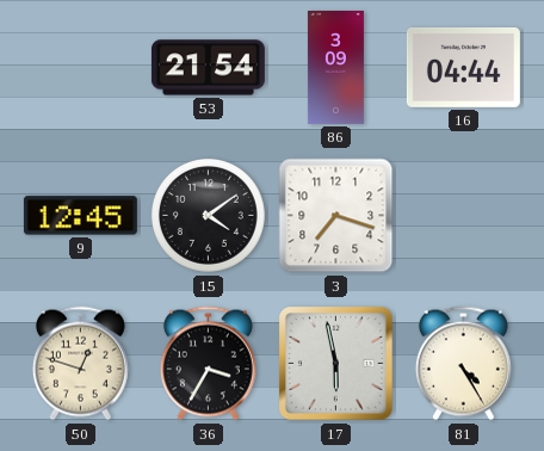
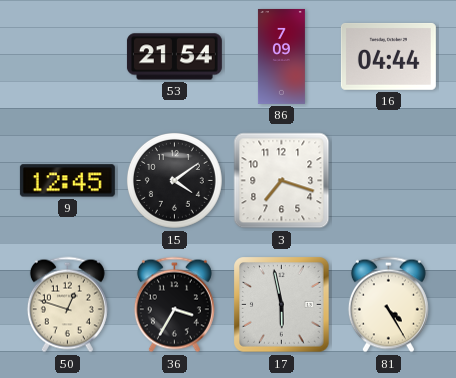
86: 3:09 -> 7:09 (281, 56)
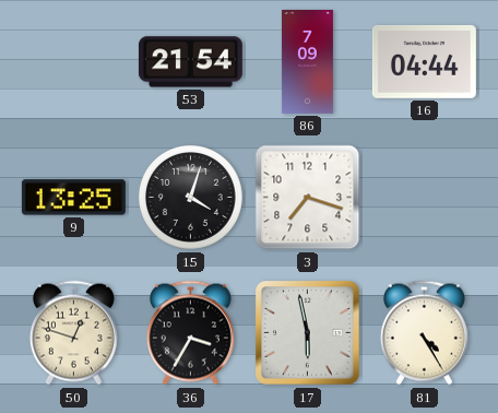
9: 12:45 -> 13:25 (73, 198)
15: 4:09 -> 4:03 (191, 198)
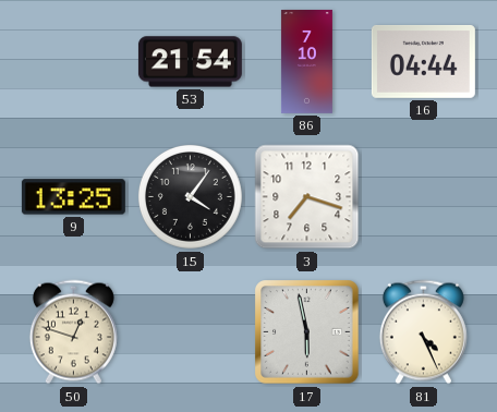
86: 7:09 -> 7:10 (306, 61)
15: 4:03 -> 4:06 (191, 197)
36: 3:35 -> none (190, 333)
81: 4:25 -> 4:26 (423, 332)
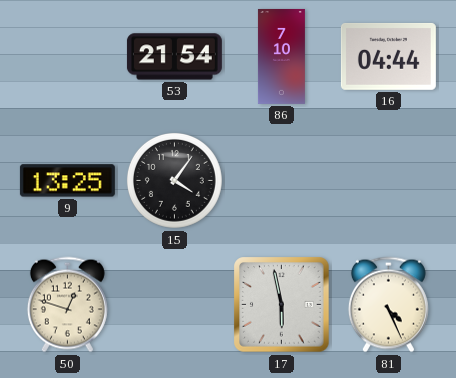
3: 7:18 -> none (307, 197)
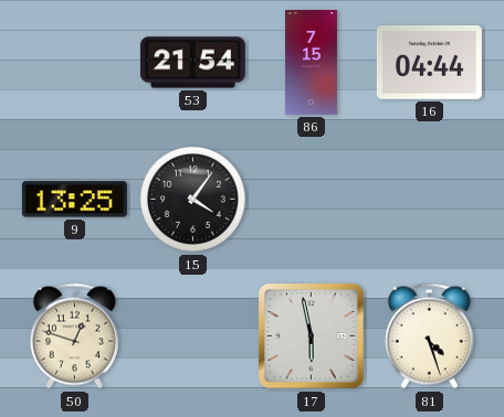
86: 7:10 -> 7:15 (311, 62)
81: 4:26 -> 4:27 (429, 336)
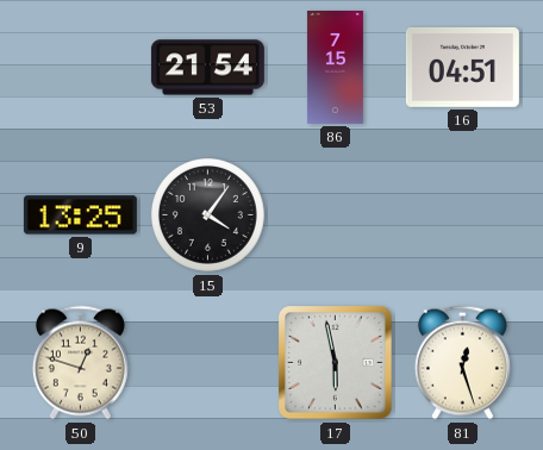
16: 04:44 -> 04:51 (462, 67)
81: 4:27 -> 12:27 (462, 363)
